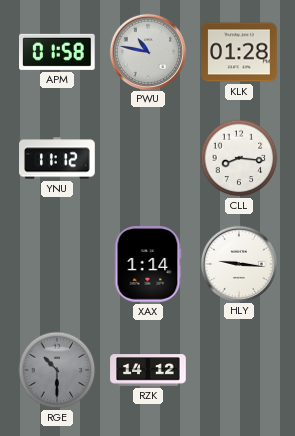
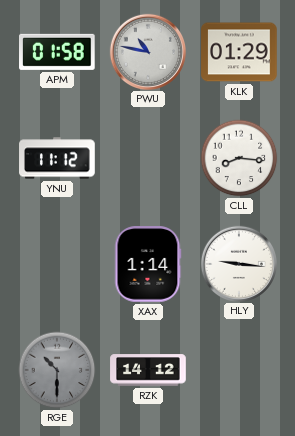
KLK: 01:28 -> 01:29 (239, 52)
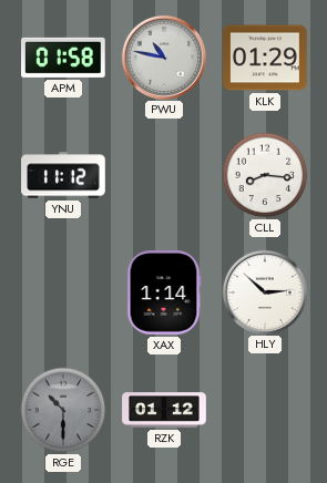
HLY: 9:16 -> 2:52 (264, 291)
RZK: 14:12 -> 01:12 (164, 410)
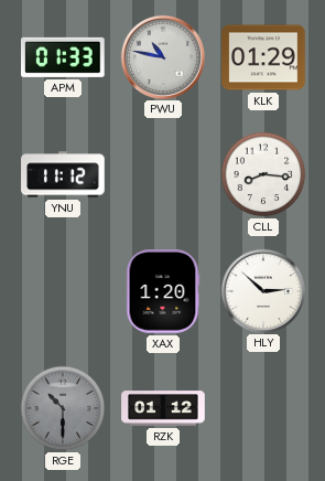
APM: 01:58 -> 01:33 (64, 57)
XAX: 1:14 -> 1:20 (163, 291)
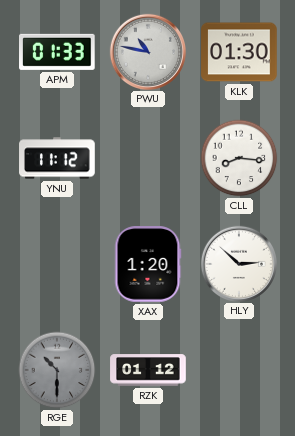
KLK: 01:29 -> 01:30 (239, 52)
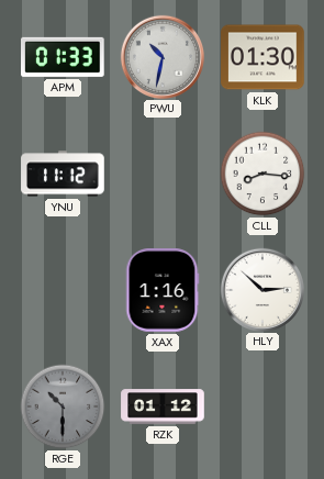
PWU: 10:47 -> 10:32 (161, 56)
XAX: 1:20 -> 1:16 (163, 290)
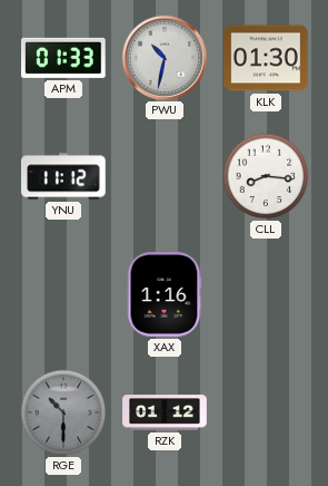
HLY: 2:52 -> none (261, 289)
